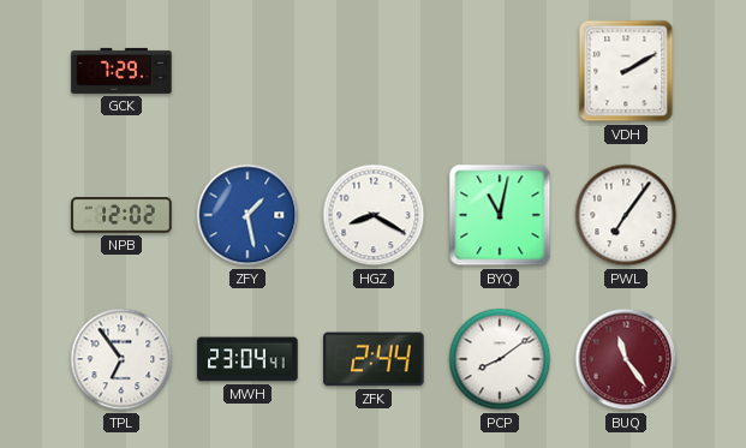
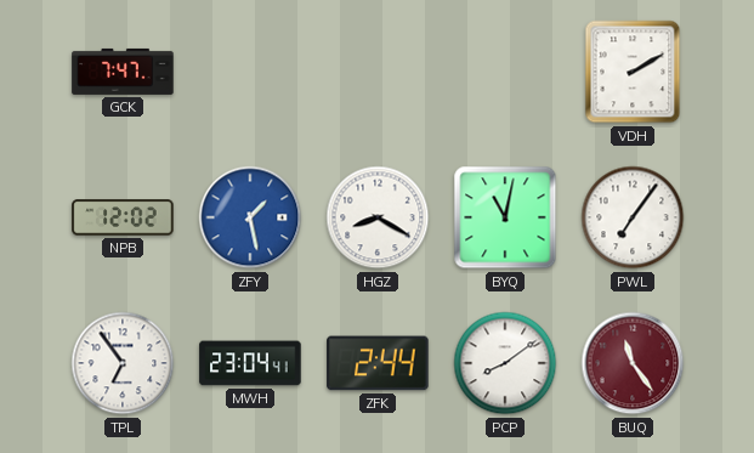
GCK: 7:29 -> 7:47 (123, 72)
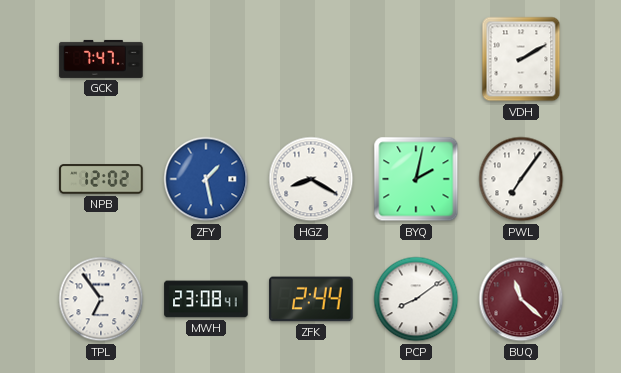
BYQ: 11:02 -> 2:02 (416, 179)
MWH: 23:04 -> 23:08 (206, 299)
BUQ: 11:24 -> 11:22 (521, 299)
